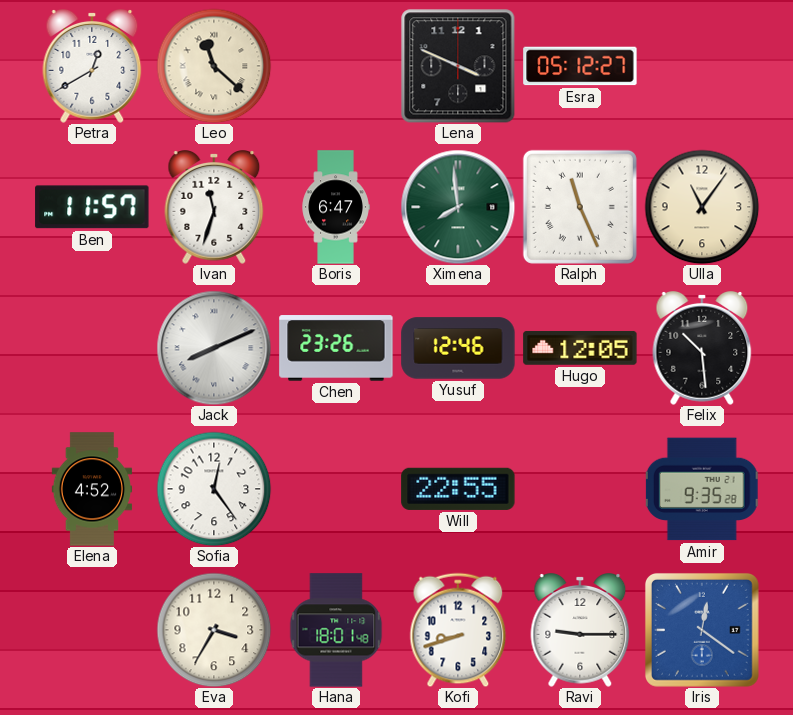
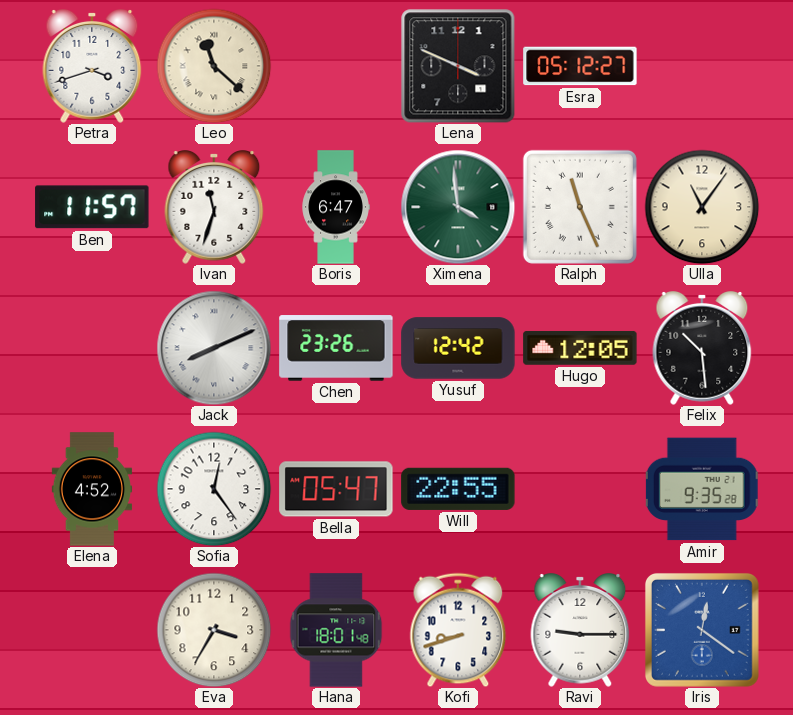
Petra: 12:40 -> 3:42 (92, 67)
Ximena: 7:59 -> 3:59 (458, 207)
Yusuf: 12:46 -> 12:42 (458, 348)
Bella: none -> 05:47 (336, 489)
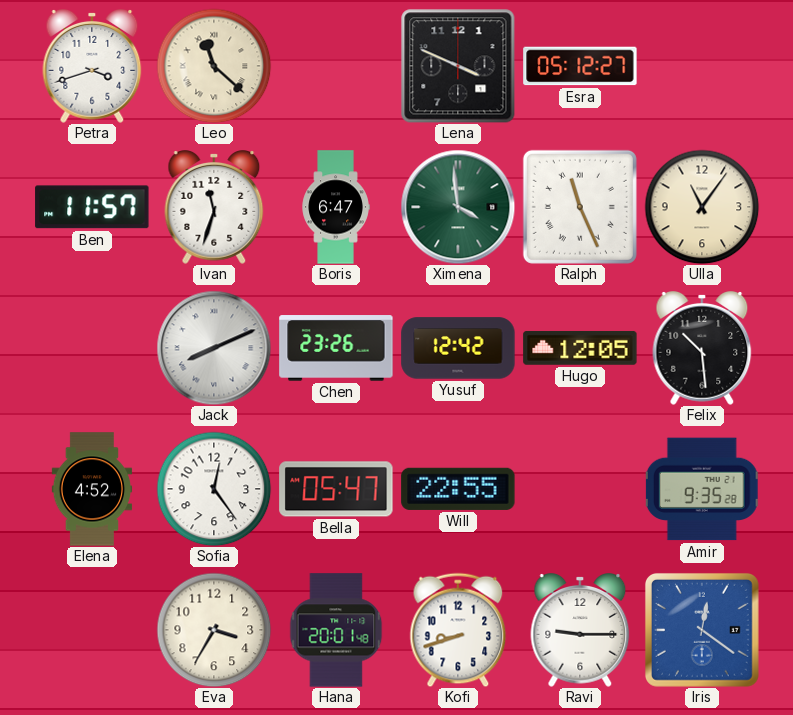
Hana: 18:01 -> 20:01 (336, 630)
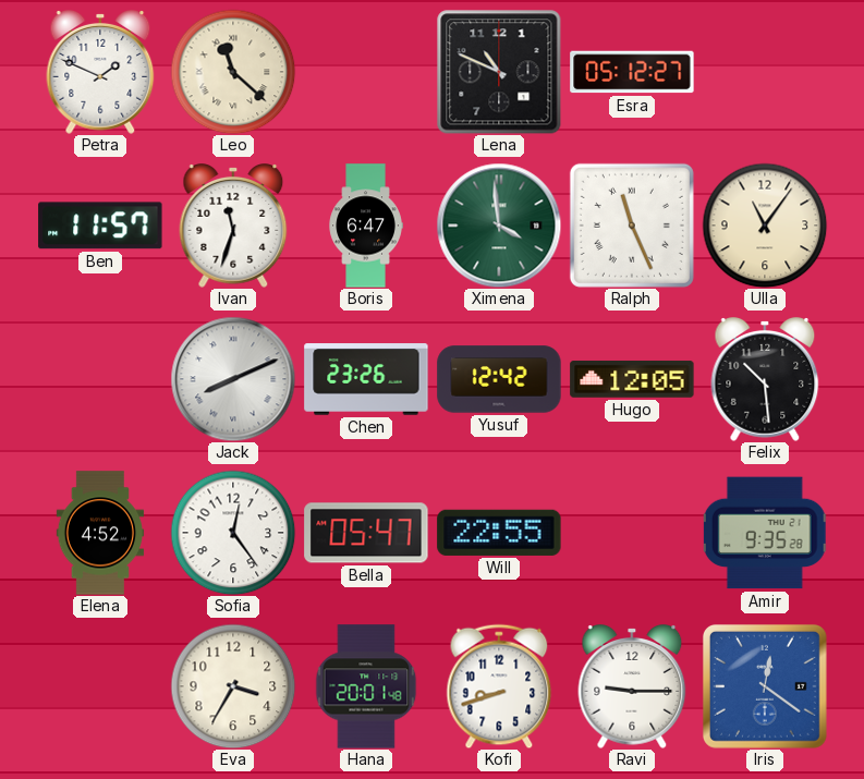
Petra: 3:42 -> 1:49 (100, 73)
Lena: 3:49 -> 10:49 (499, 72)
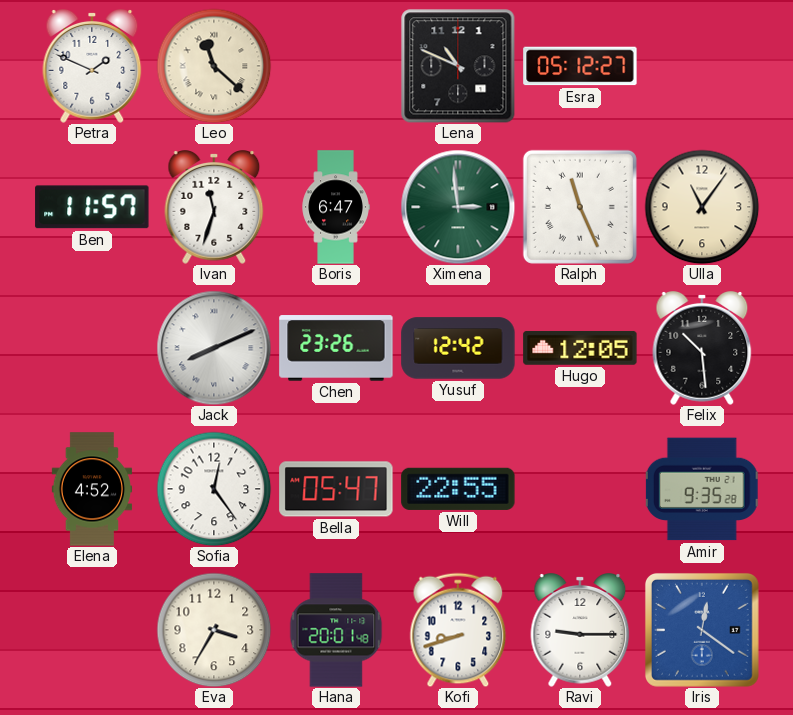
Ximena: 3:59 -> 2:59 (458, 207)
